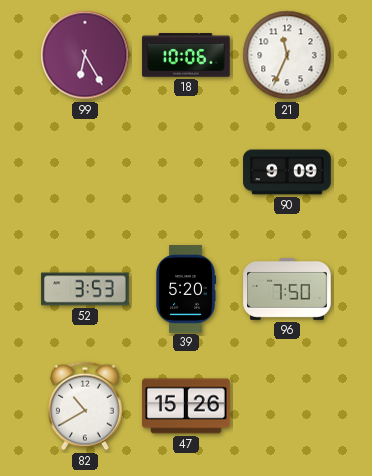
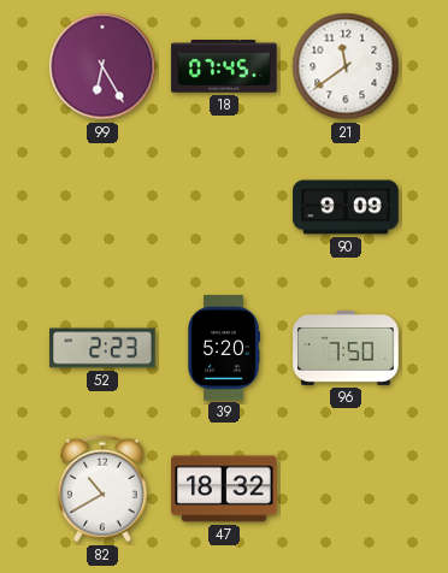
18: 10:06 -> 07:45 (224, 66)
21: 11:34 -> 11:39 (346, 66)
52: 3:53 -> 2:23 (102, 348)
47: 15:26 -> 18:32 (224, 489)
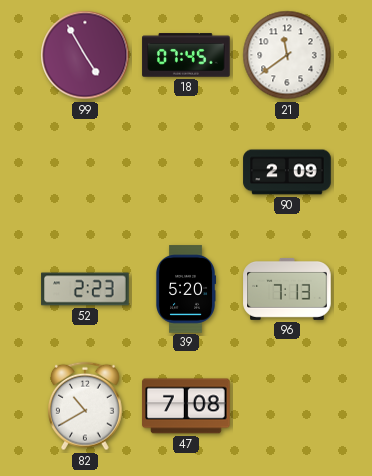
99: 6:25 -> 4:55 (85, 55)
90: 9:09 -> 2:09 (287, 172)
96: 7:50 -> 7:13 (287, 289)
47: 18:32 -> 7:08 (186, 406)
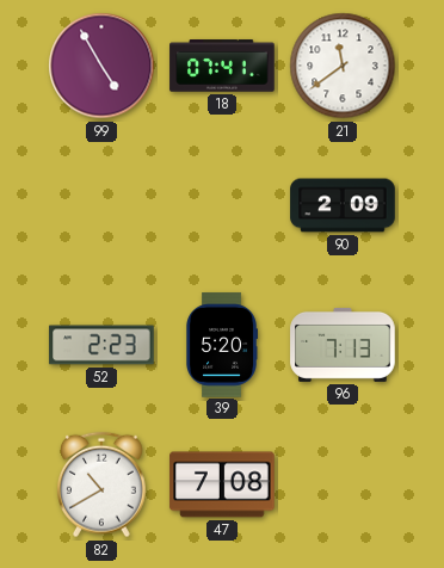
18: 07:45 -> 07:41 (222, 66)
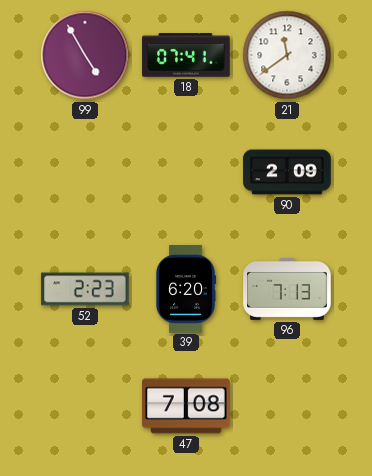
39: 5:20 -> 6:20 (186, 289)
82: 10:40 -> none (103, 484)
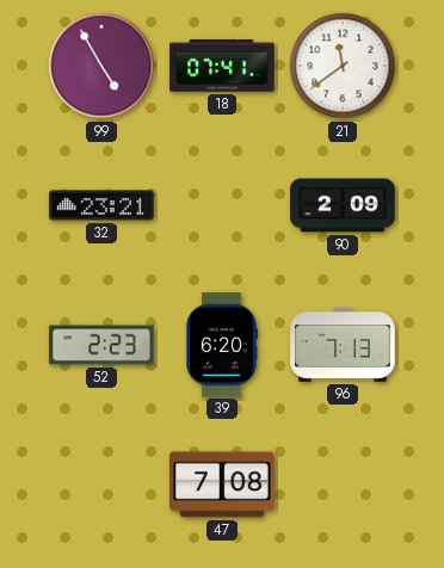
32: none -> 23:21 (101, 205)
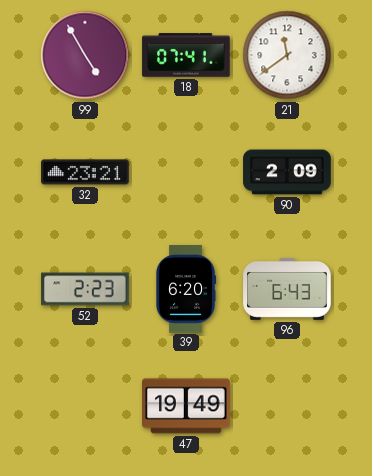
96: 7:13 -> 6:43 (287, 289)
47: 7:08 -> 19:49 (186, 406)
